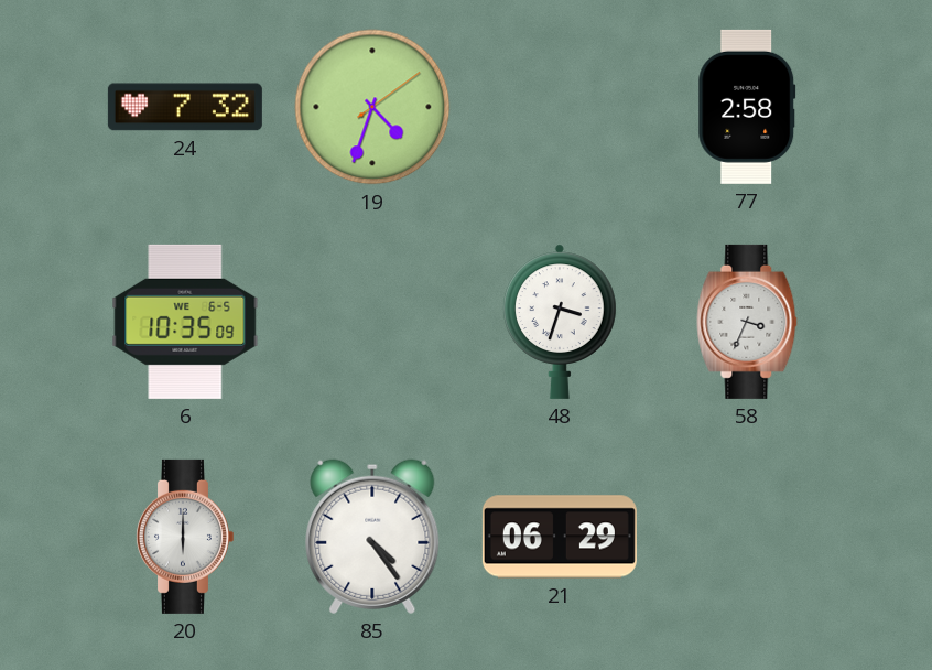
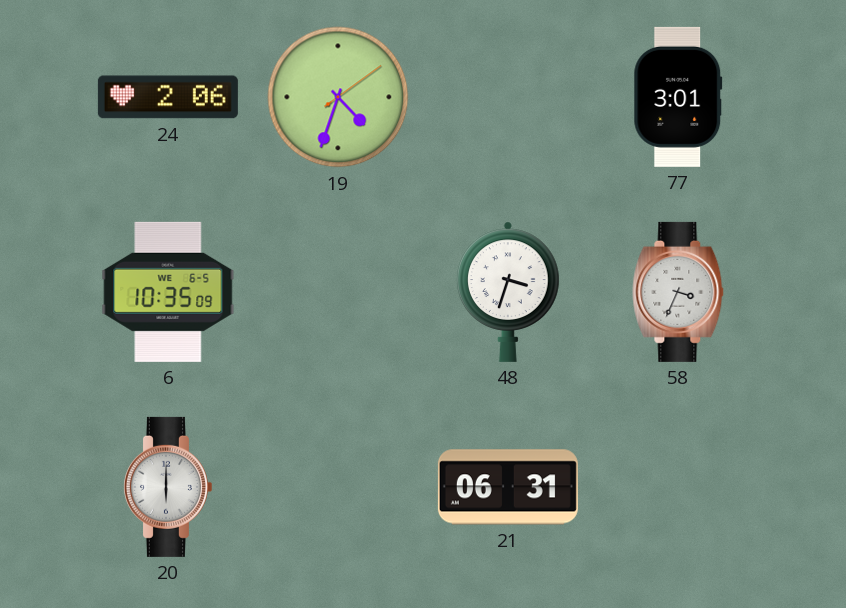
24: 7:32 -> 2:06 (168, 97)
77: 2:58 -> 3:01 (678, 97)
85: 4:24 -> none (372, 537)
21: 06:29 -> 06:31 (508, 487)
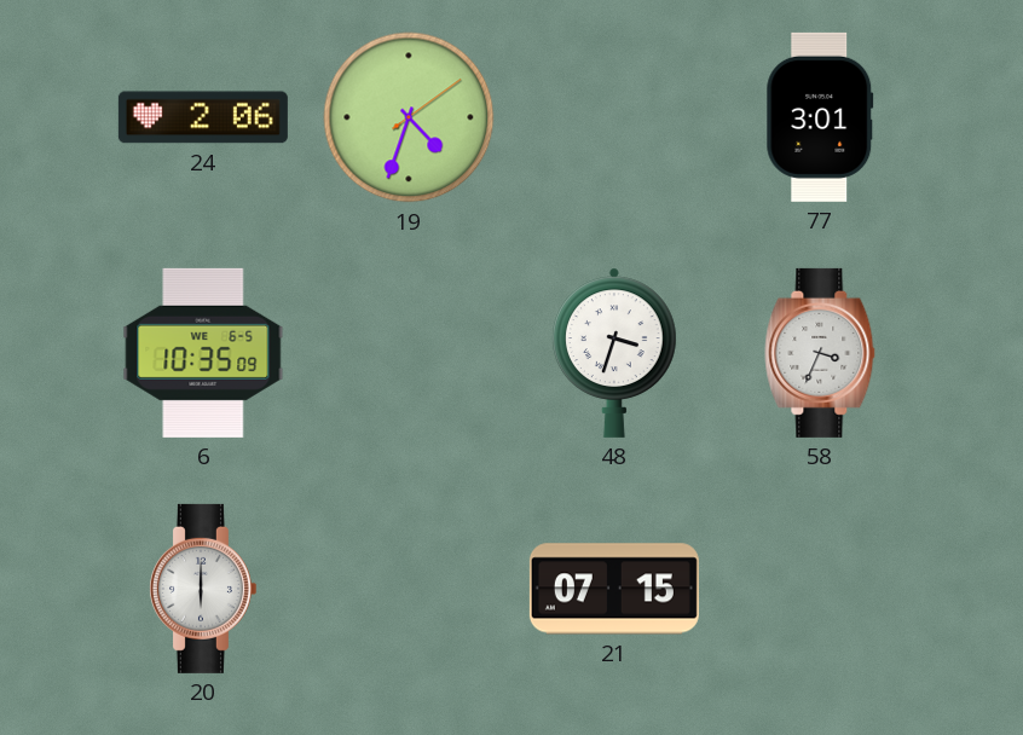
21: 06:31 -> 07:15 (614, 589)
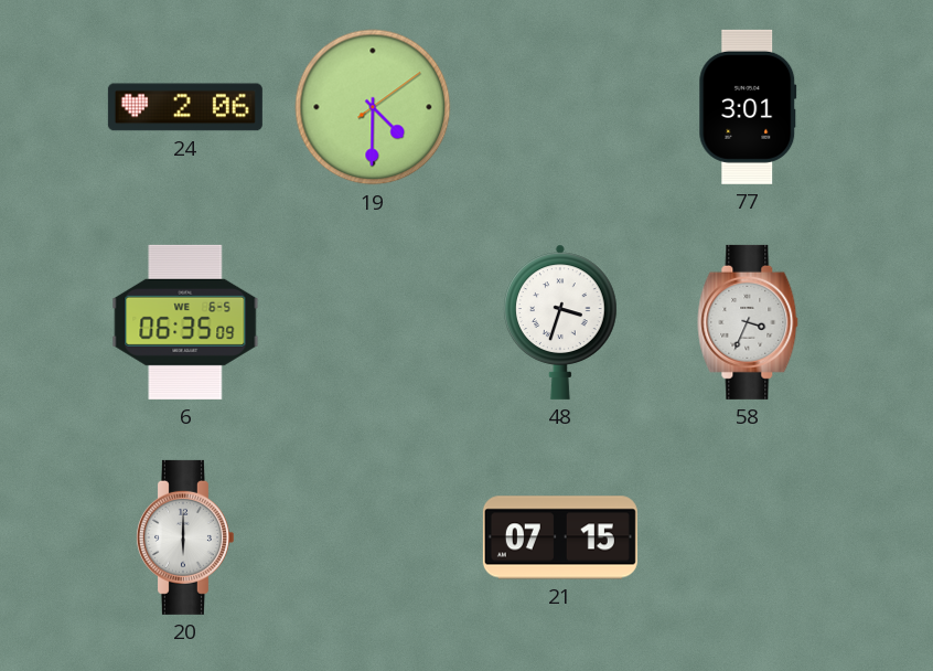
19: 4:33 -> 4:30 (373, 107)
6: 10:35 -> 06:35 (185, 322)
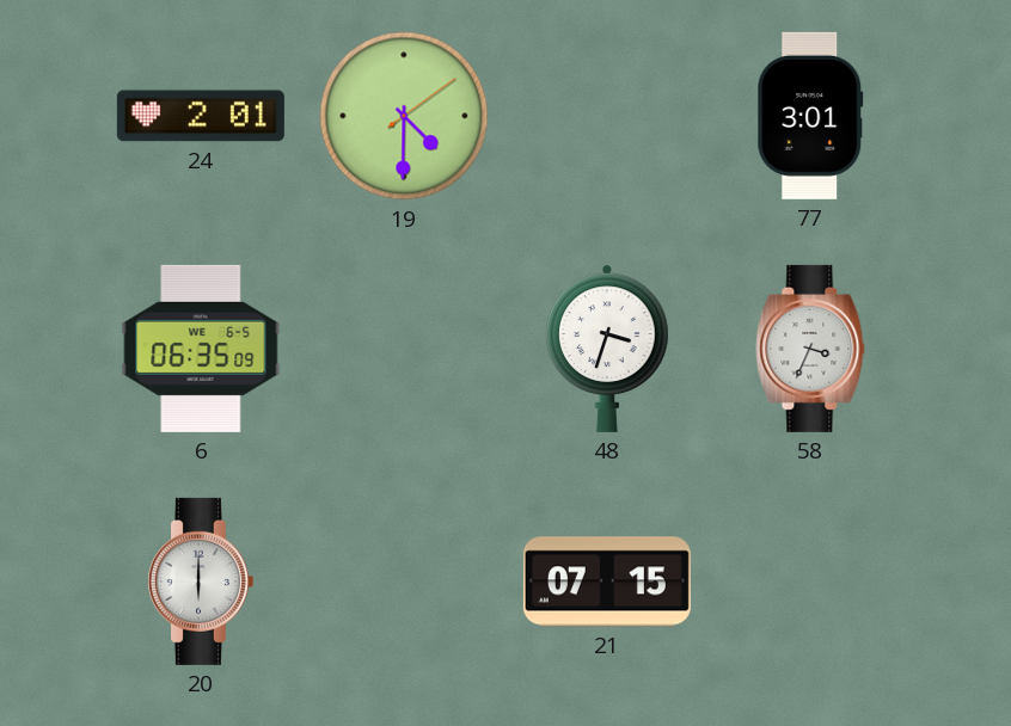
24: 2:06 -> 2:01 (201, 116)
